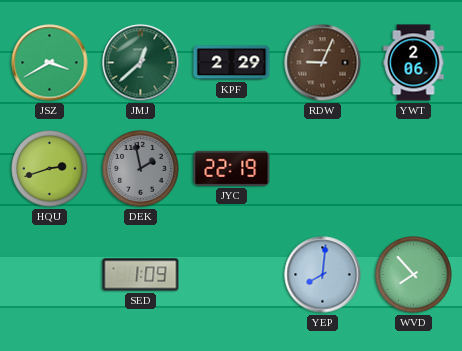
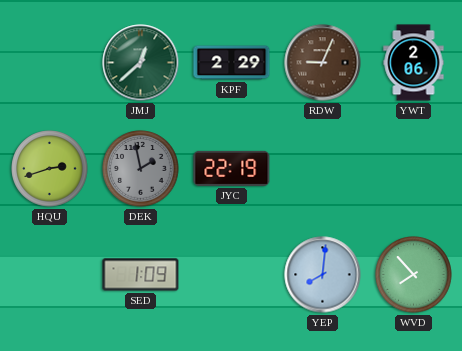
JSZ: 3:40 -> none (50, 63)
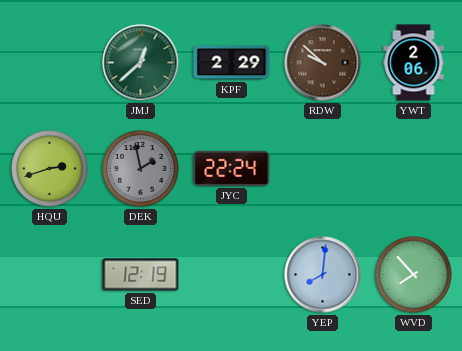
RDW: 9:04 -> 9:52 (323, 63)
JYC: 22:19 -> 22:24 (232, 168)
SED: 1:09 -> 12:19 (141, 275)
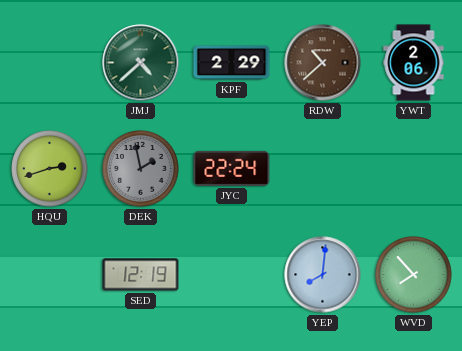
JMJ: 12:38 -> 4:38 (141, 63)
RDW: 9:52 -> 10:38 (323, 63)
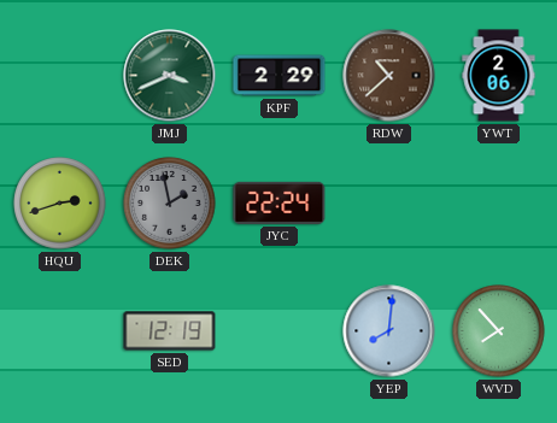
JMJ: 4:38 -> 3:41 (170, 76)
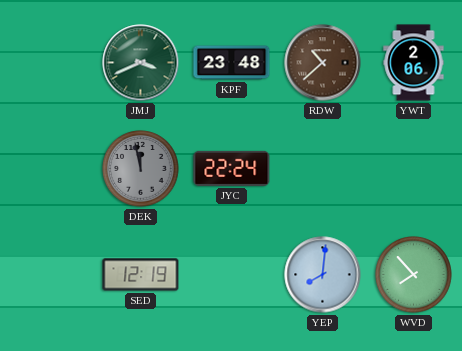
KPF: 2:29 -> 23:48 (232, 63)
HQU: 2:42 -> none (60, 204)
DEK: 1:58 -> 11:58 (141, 169)
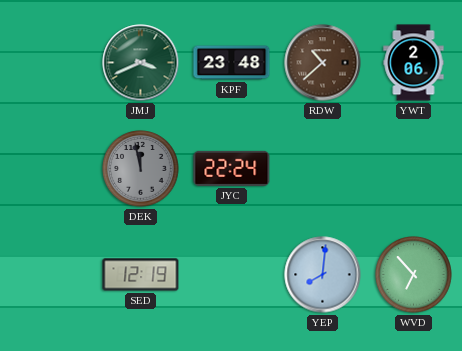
WVD: 7:53 -> 6:53 (414, 275)
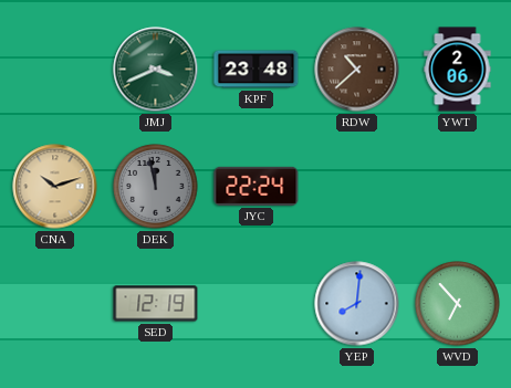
CNA: none -> 10:12 (55, 187)
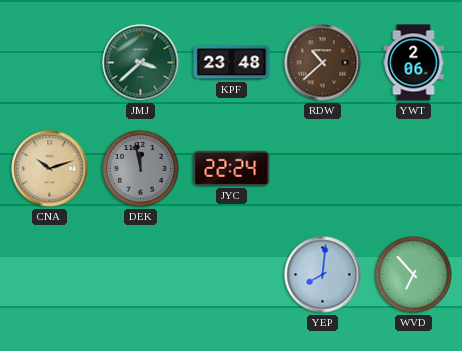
JMJ: 3:41 -> 3:38 (141, 63)
SED: 12:19 -> none (156, 304)
